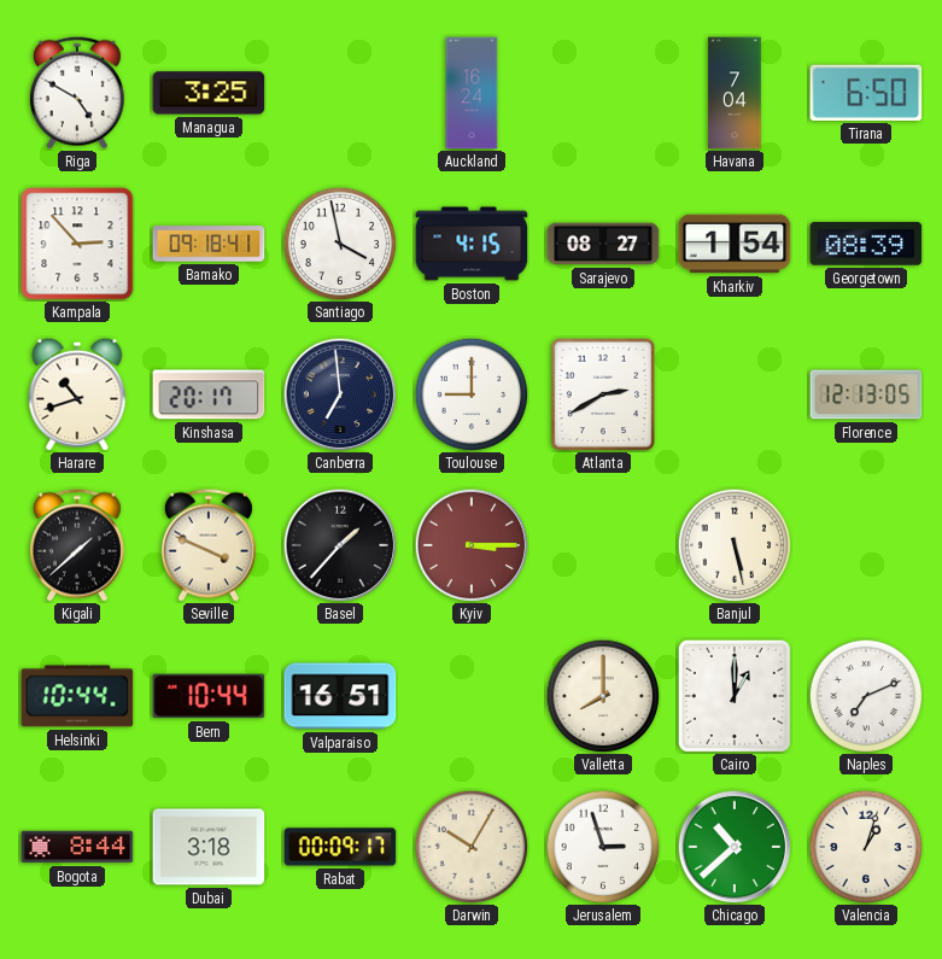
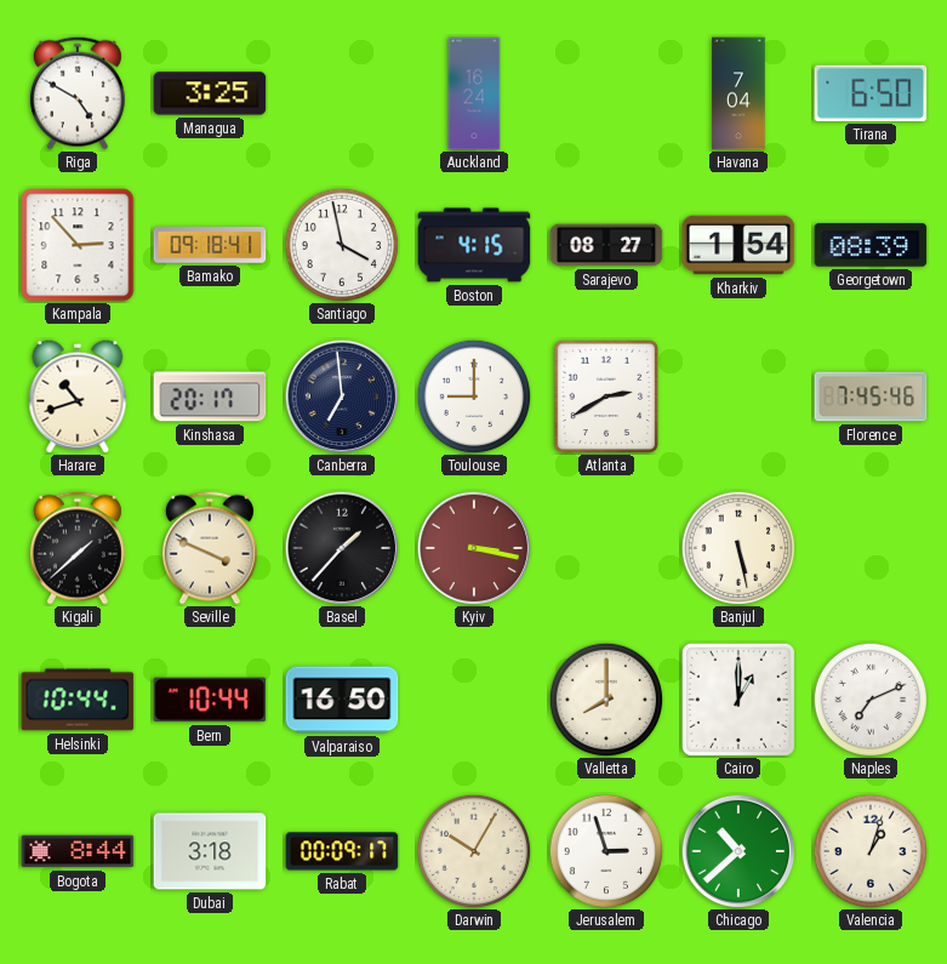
Florence: 12:13 -> 7:45 (871, 397)
Kyiv: 3:15 -> 3:17 (474, 548)
Valparaiso: 16:51 -> 16:50 (342, 700)
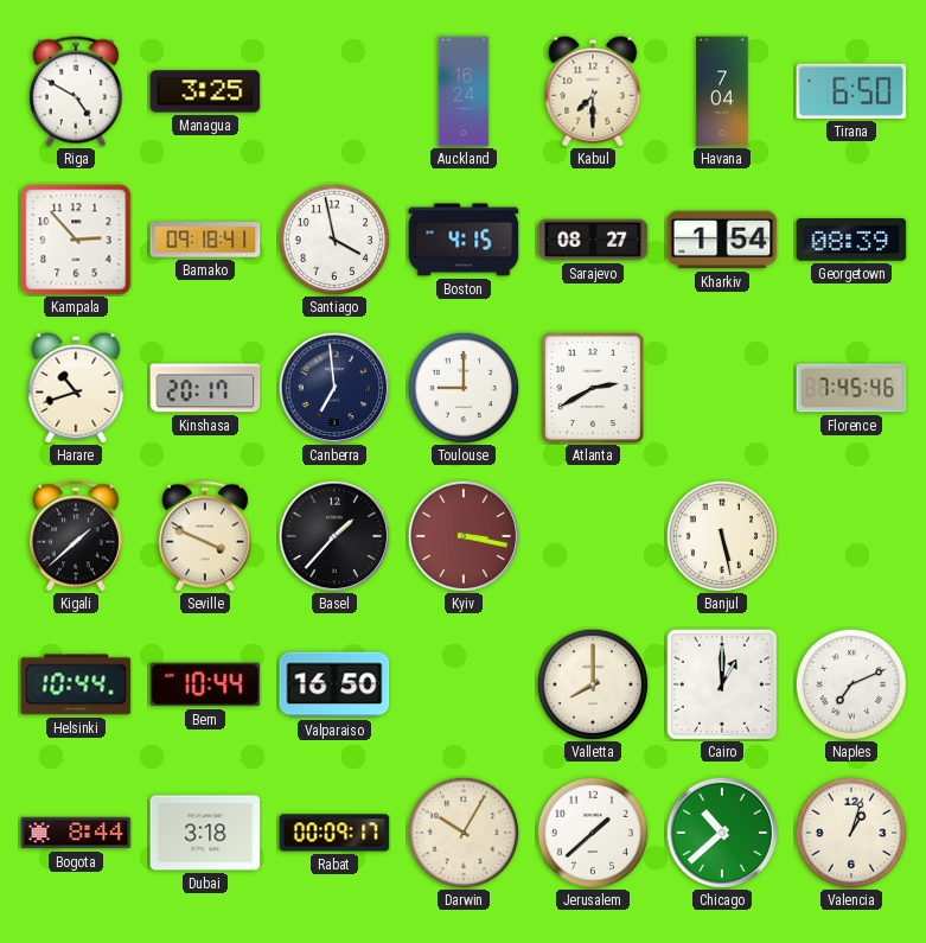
Kabul: none -> 7:30 (593, 91)
Jerusalem: 2:57 -> 1:38 (593, 833)
